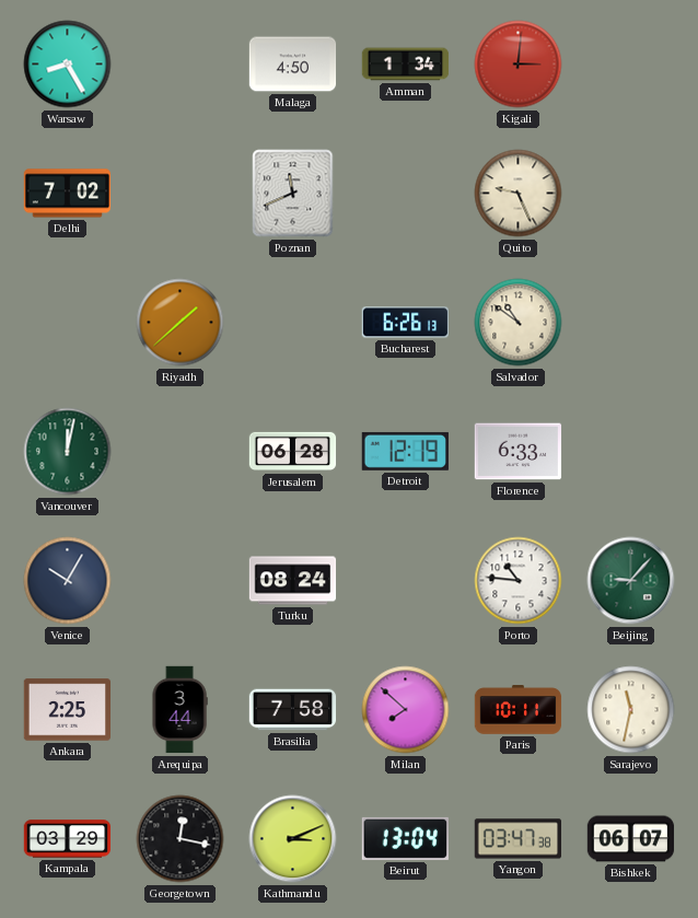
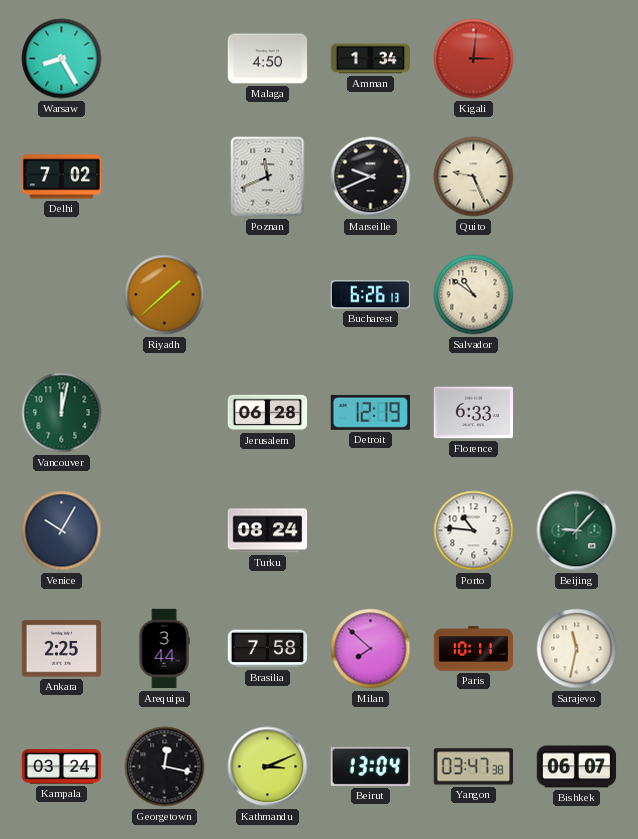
Marseille: none -> 9:41 (371, 177)
Kampala: 03:29 -> 03:24 (62, 767)
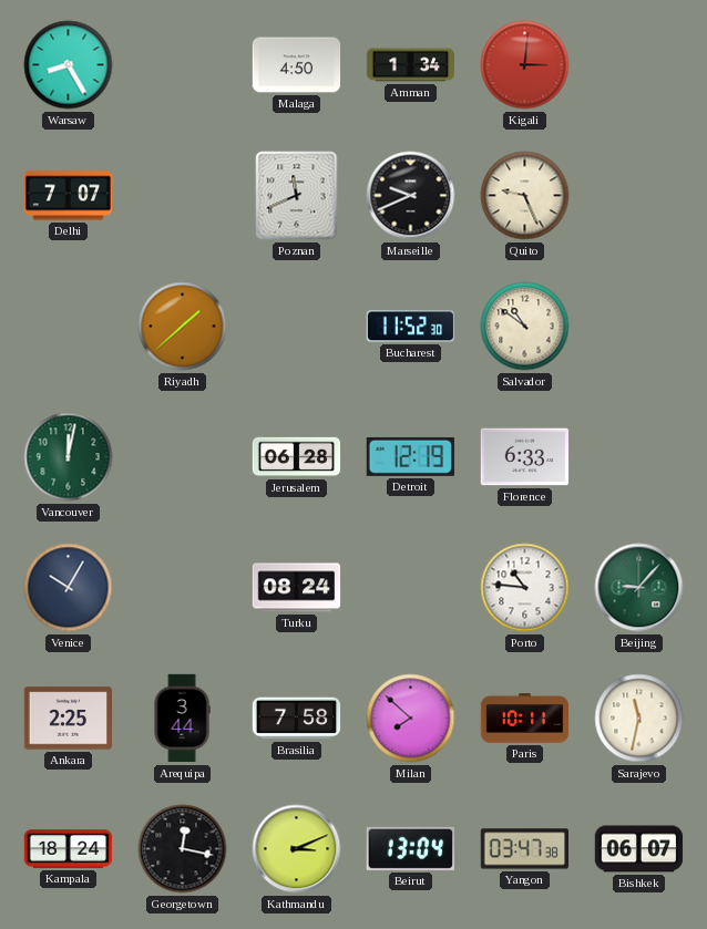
Delhi: 7:02 -> 7:07 (69, 196)
Bucharest: 6:26 -> 11:52 (411, 327)
Kampala: 03:24 -> 18:24 (69, 849)
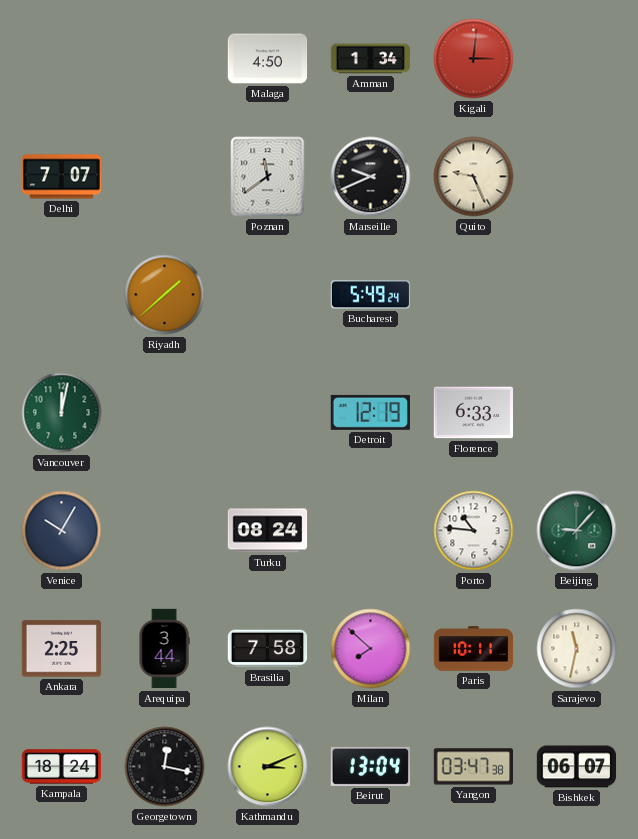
Warsaw: 8:25 -> none (69, 65)
Poznan: 11:41 -> 11:39 (268, 177)
Bucharest: 11:52 -> 5:49 (371, 295)
Salvador: 10:51 -> none (525, 327)
Jerusalem: 06:28 -> none (297, 457)
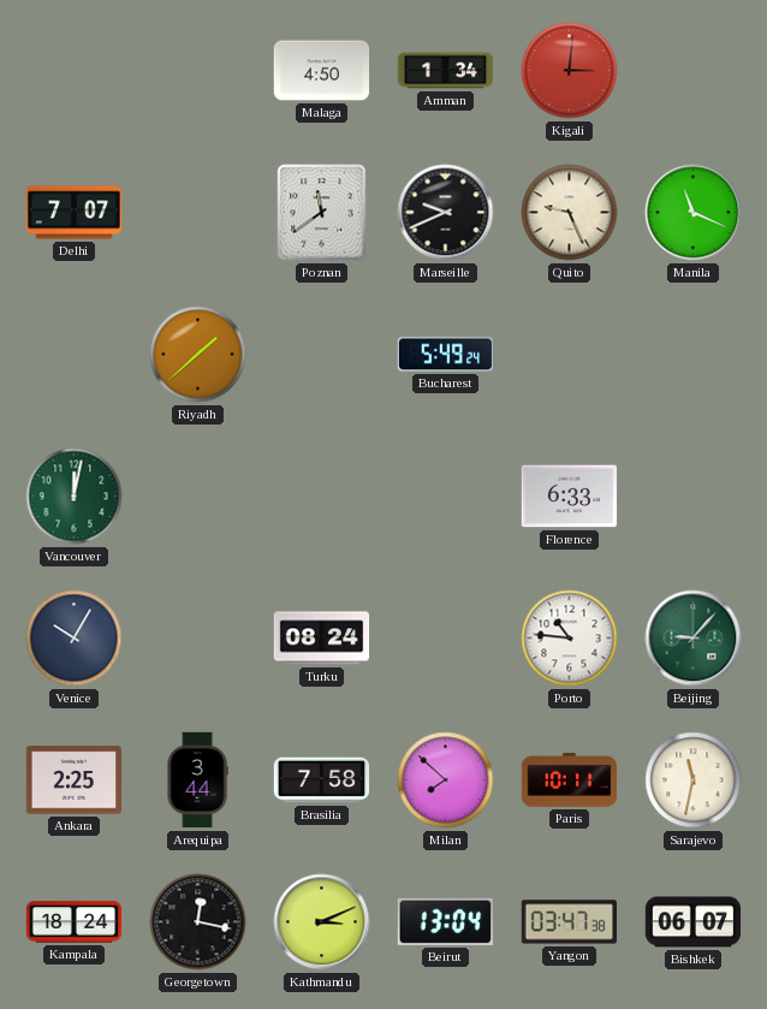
Manila: none -> 11:19 (694, 213)
Detroit: 12:19 -> none (370, 412)
